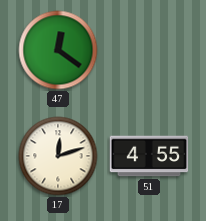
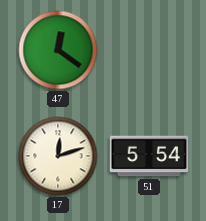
51: 4:55 -> 5:54 (149, 156)
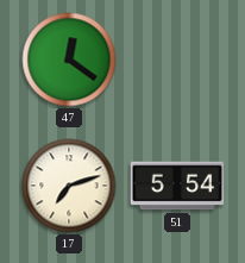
17: 12:12 -> 7:12 (69, 186)
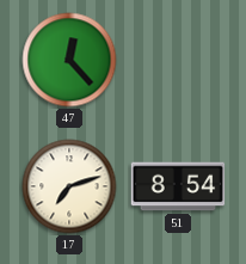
47: 12:21 -> 12:23 (69, 60)
51: 5:54 -> 8:54 (178, 186)
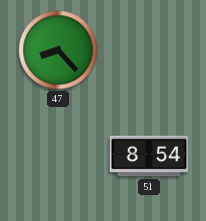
47: 12:23 -> 8:23 (58, 50)
17: 7:12 -> none (69, 186)
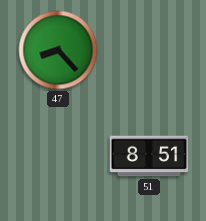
51: 8:54 -> 8:51 (149, 156)
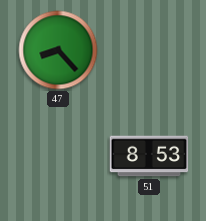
51: 8:51 -> 8:53 (149, 156)
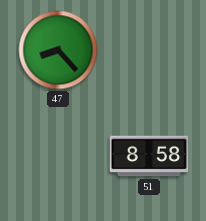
51: 8:53 -> 8:58 (149, 156)
